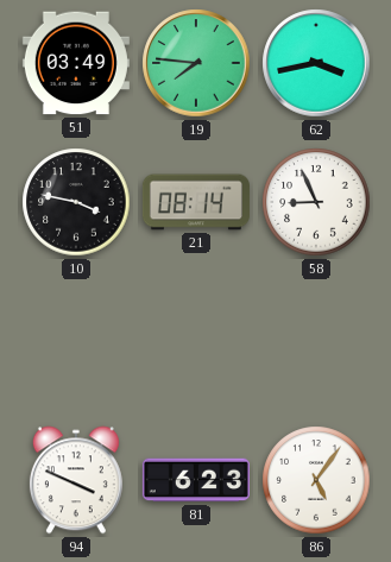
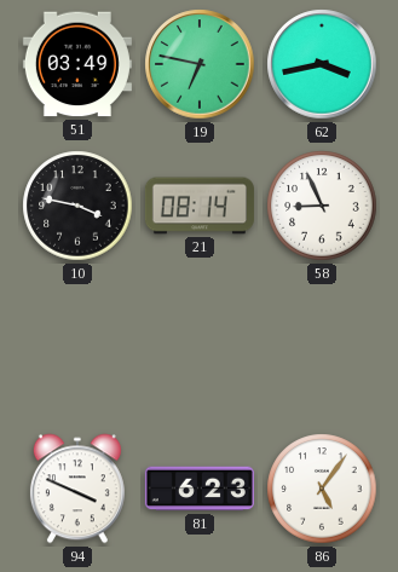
19: 7:46 -> 6:47 (200, 64)
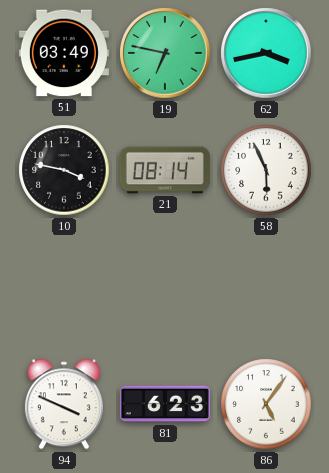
58: 8:56 -> 5:56 (266, 170)
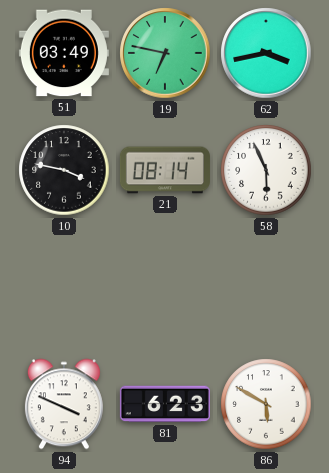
86: 5:06 -> 5:50 (266, 404)
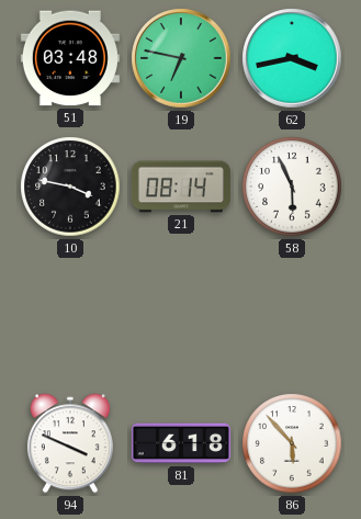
51: 03:49 -> 03:48 (70, 58)
81: 6:23 -> 6:18 (181, 443)
86: 5:50 -> 5:53 (292, 443)
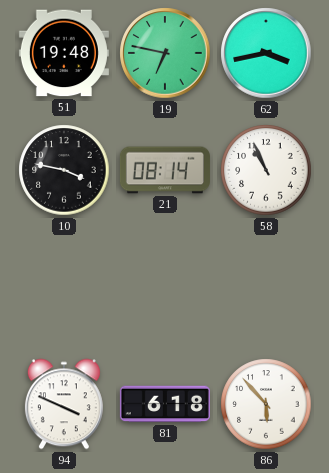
51: 03:48 -> 19:48 (64, 53)
58: 5:56 -> 10:56 (266, 170)
